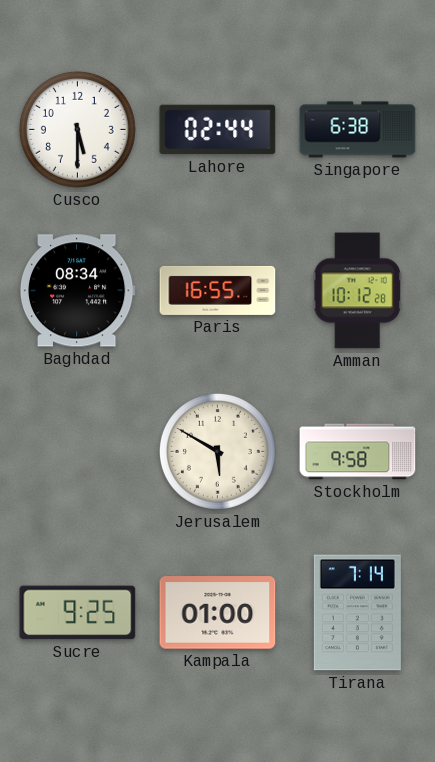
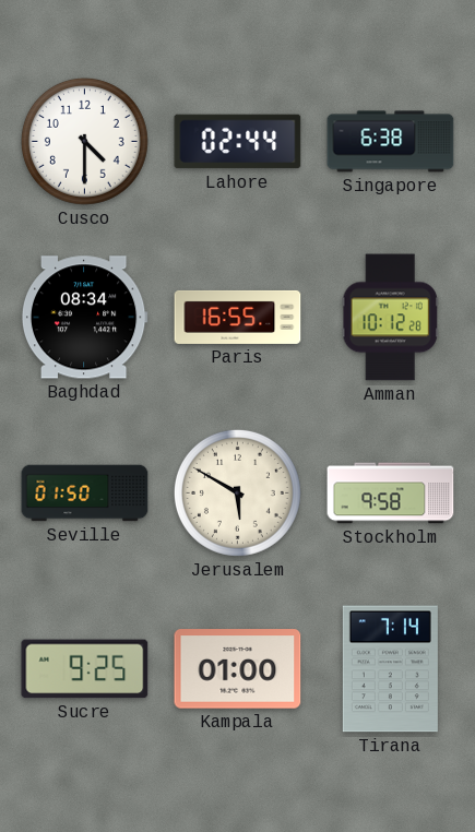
Cusco: 5:30 -> 4:30 (84, 141)
Seville: none -> 01:50 (85, 494)
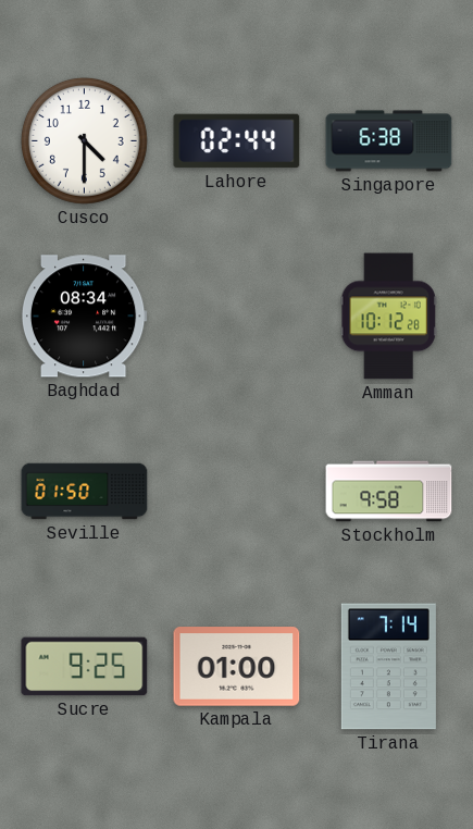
Paris: 16:55 -> none (238, 317)
Jerusalem: 5:50 -> none (237, 492)
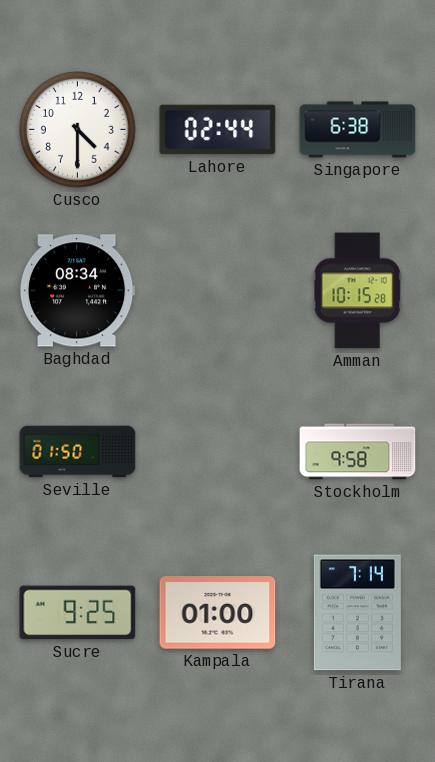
Amman: 10:12 -> 10:15 (357, 291)
